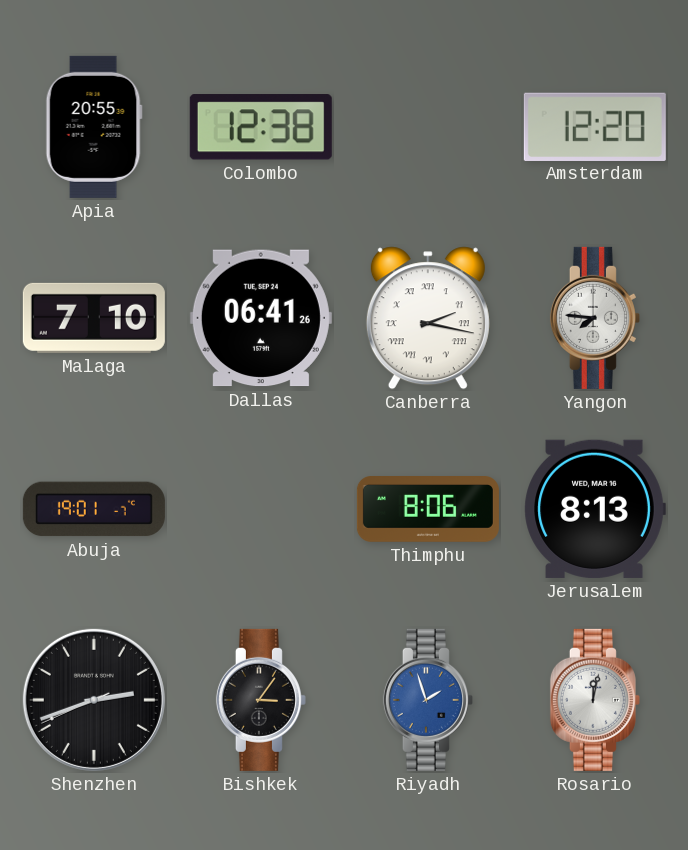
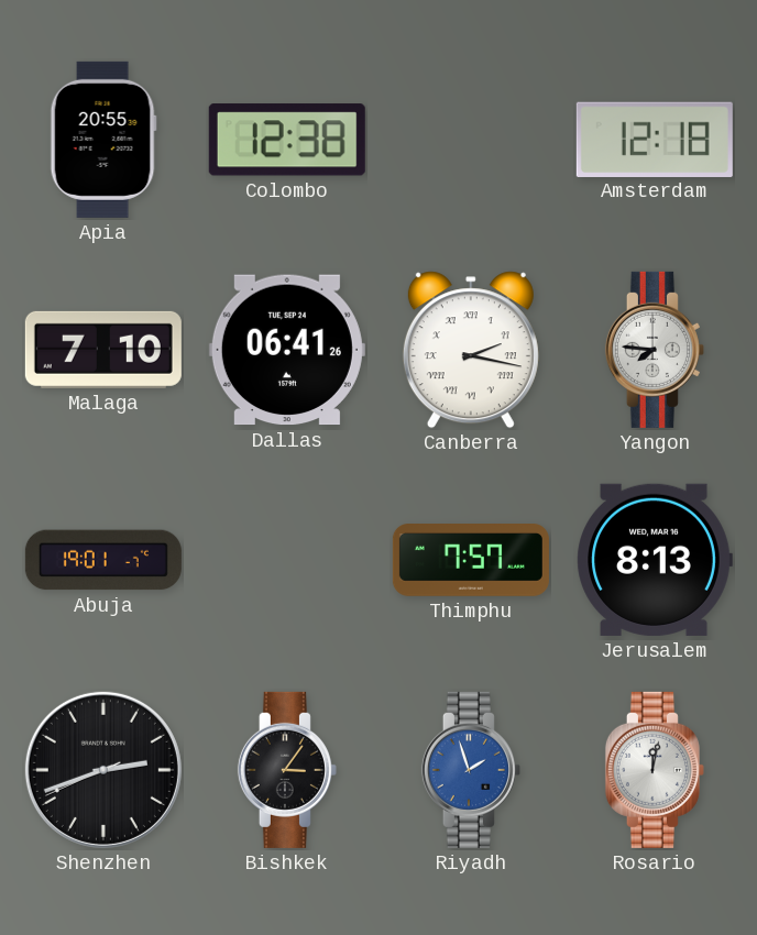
Amsterdam: 12:20 -> 12:18 (655, 139)
Thimphu: 8:06 -> 7:57 (471, 561)
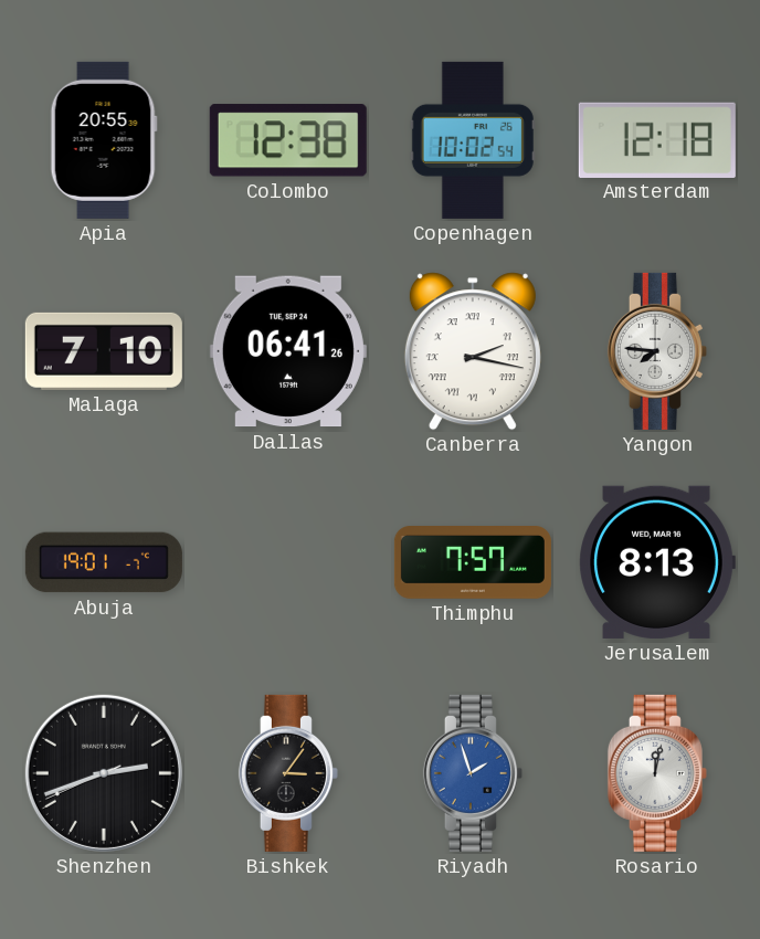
Copenhagen: none -> 10:02 (473, 140)
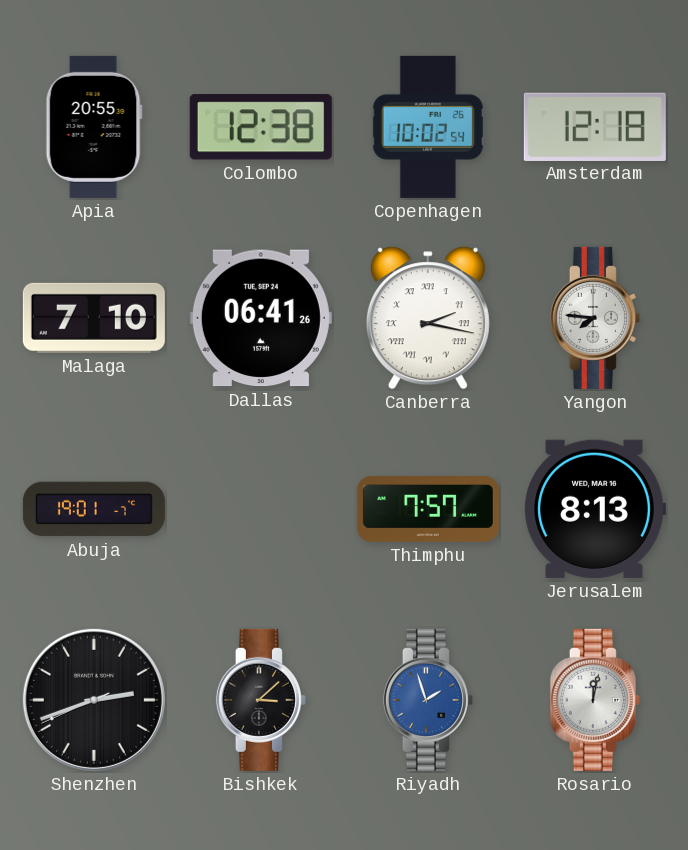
Bishkek: 3:06 -> 3:08 (261, 700)
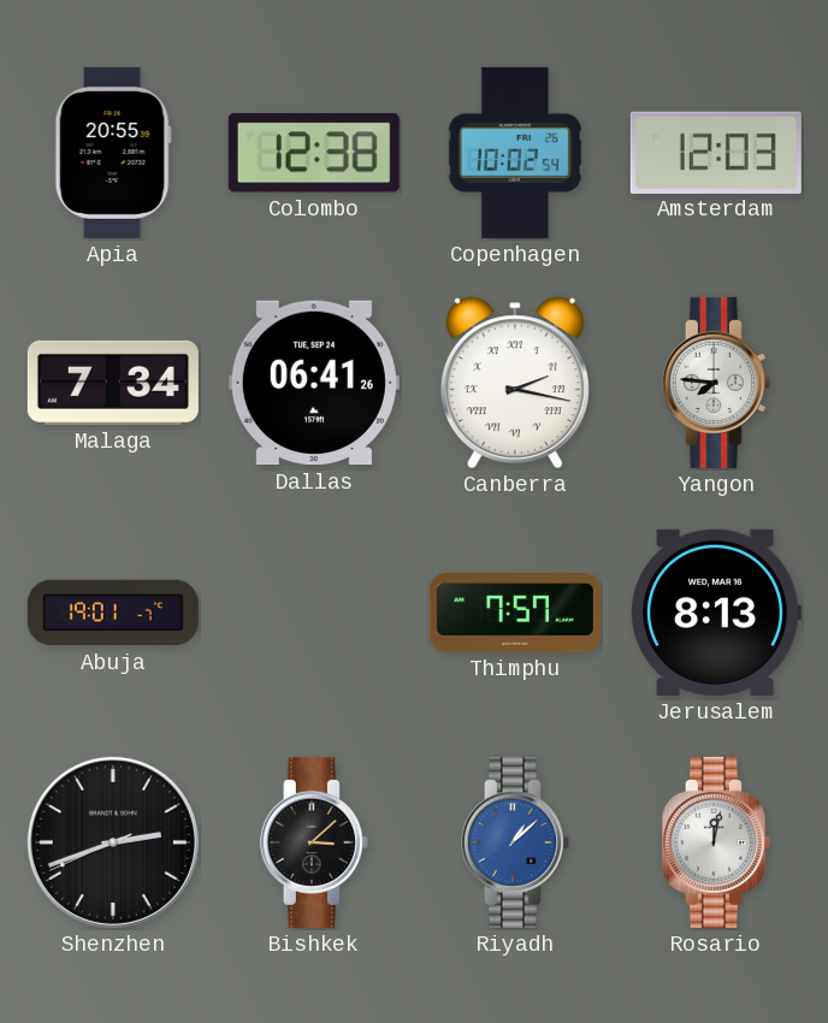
Amsterdam: 12:18 -> 12:03 (716, 152)
Malaga: 7:10 -> 7:34 (113, 383)
Riyadh: 1:57 -> 1:08 (515, 842)
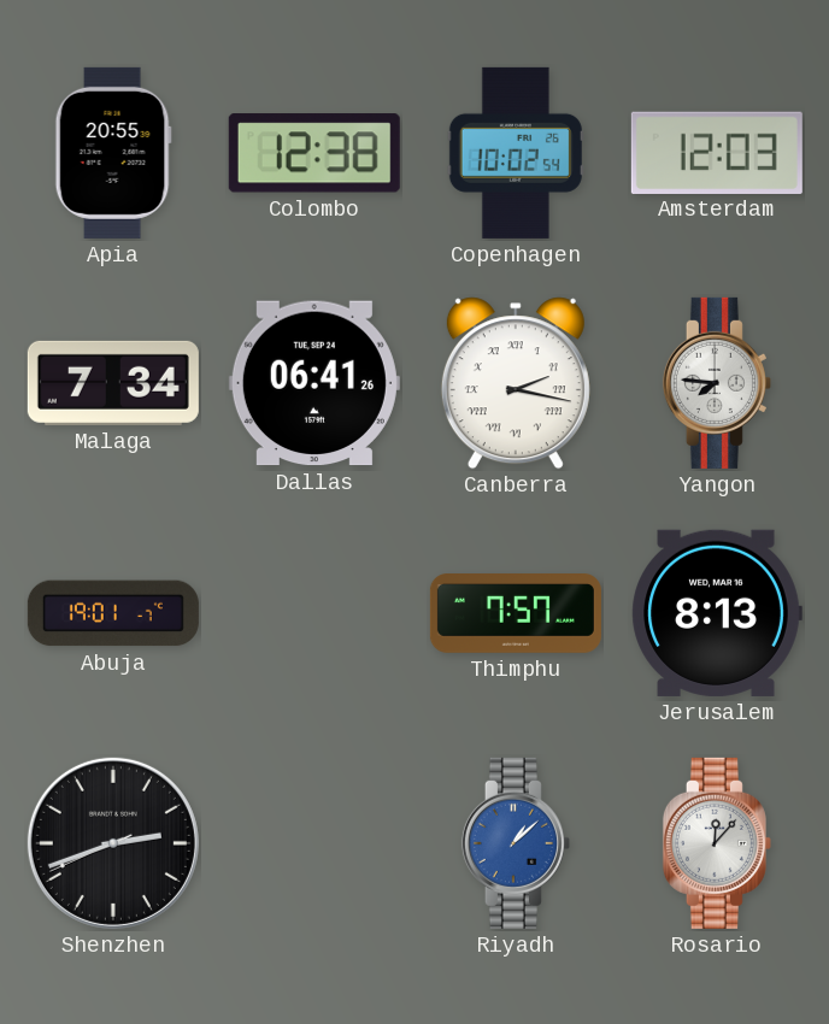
Bishkek: 3:08 -> none (314, 842)
Rosario: 12:02 -> 12:07 (717, 843)
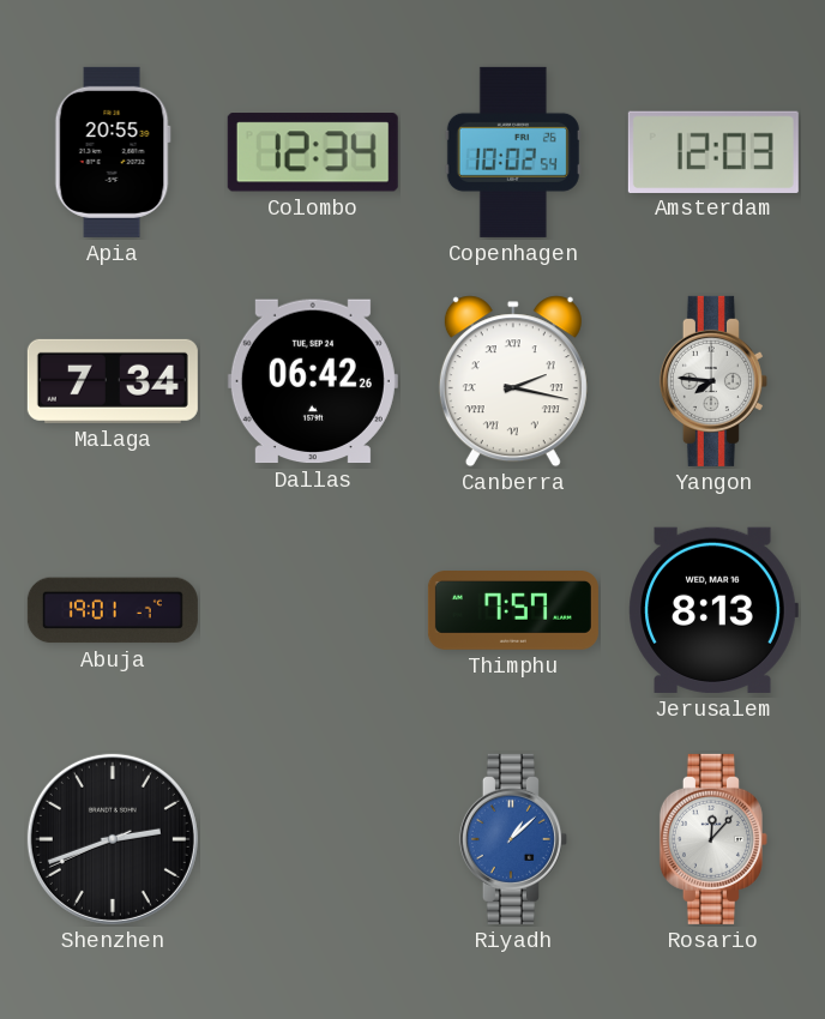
Colombo: 12:38 -> 12:34 (313, 152)
Dallas: 06:41 -> 06:42 (313, 381)
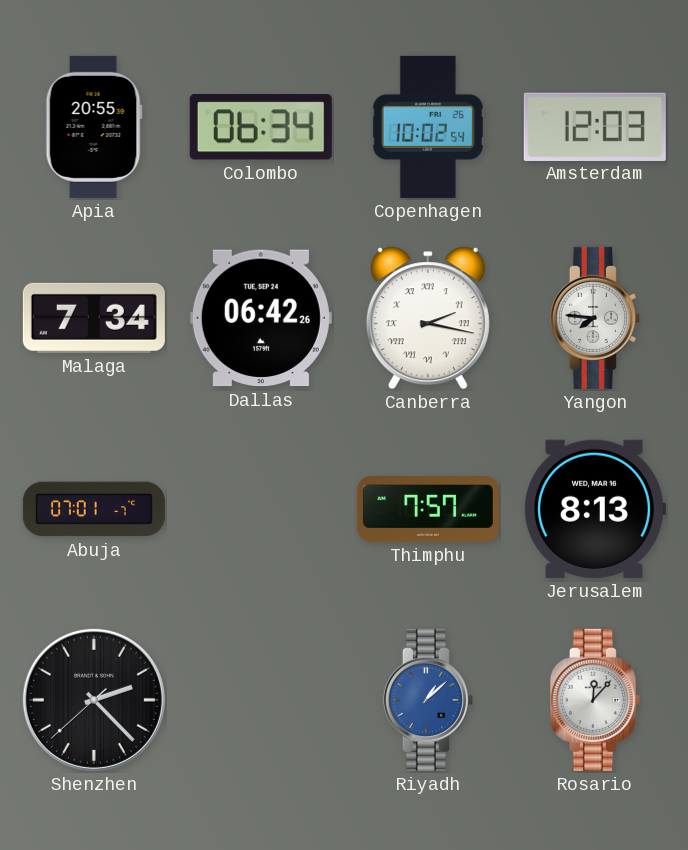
Colombo: 12:34 -> 06:34 (261, 127)
Abuja: 19:01 -> 07:01 (94, 509)
Shenzhen: 2:41 -> 2:22 (94, 700)
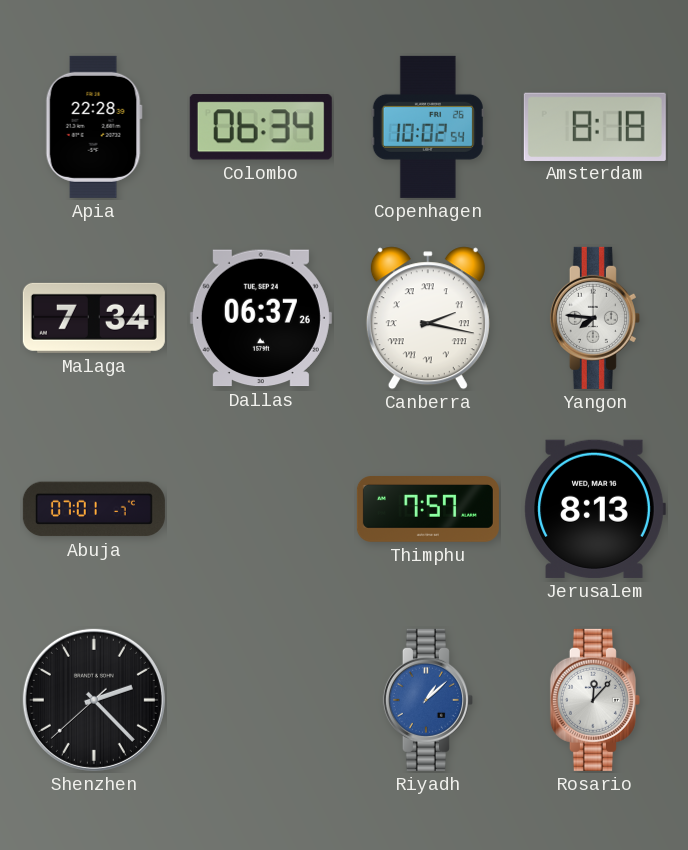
Apia: 20:55 -> 22:28 (94, 127)
Amsterdam: 12:03 -> 8:18 (595, 126)
Dallas: 06:42 -> 06:37 (261, 318)
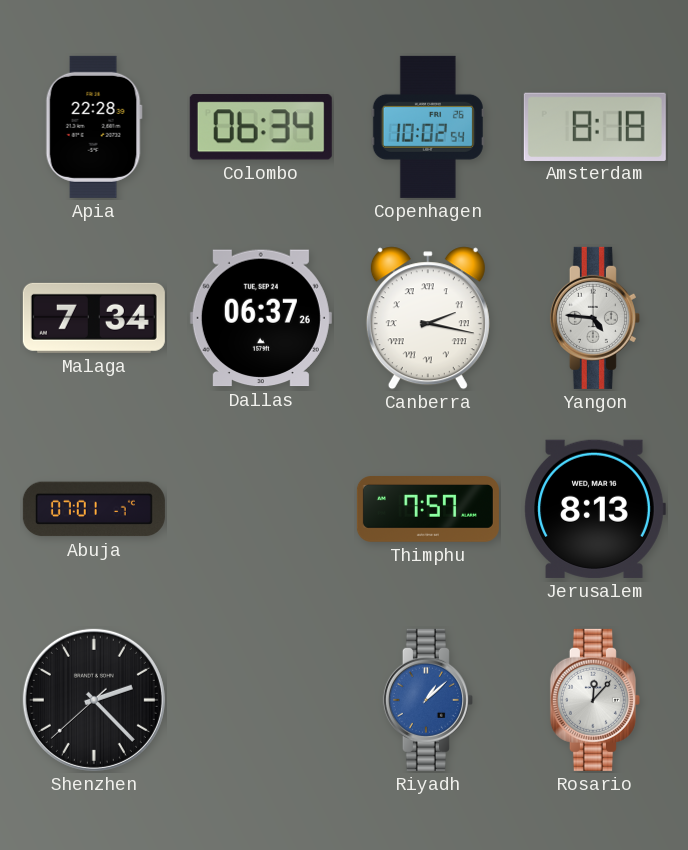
Yangon: 7:46 -> 4:46 (595, 318)
